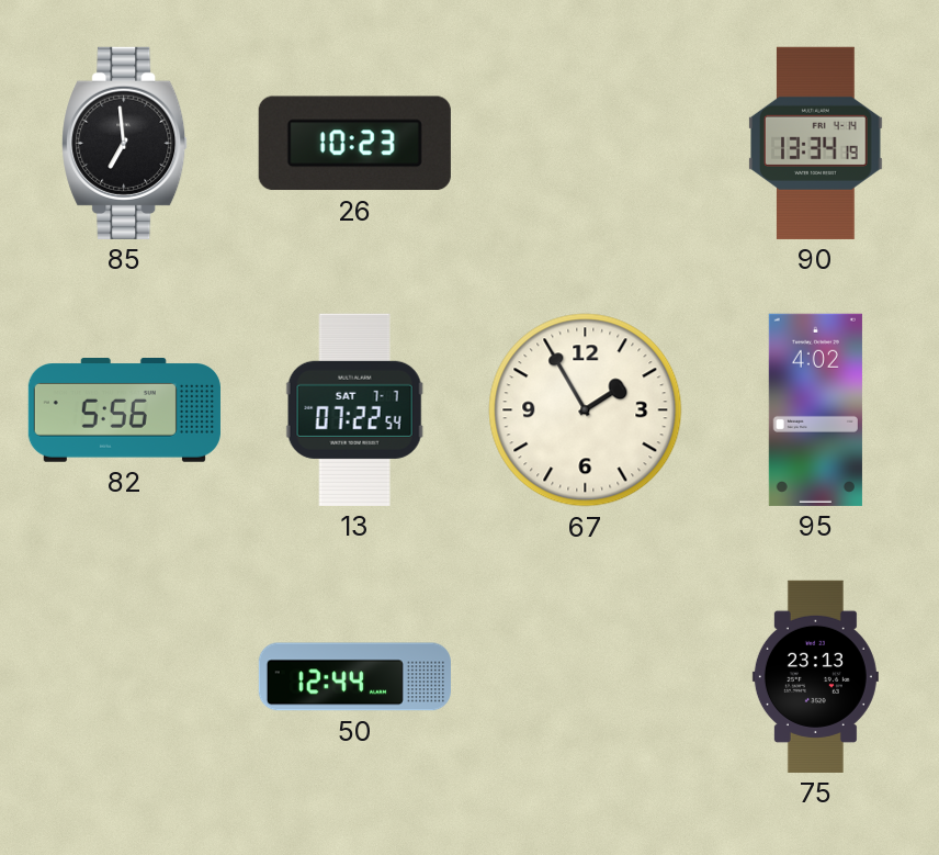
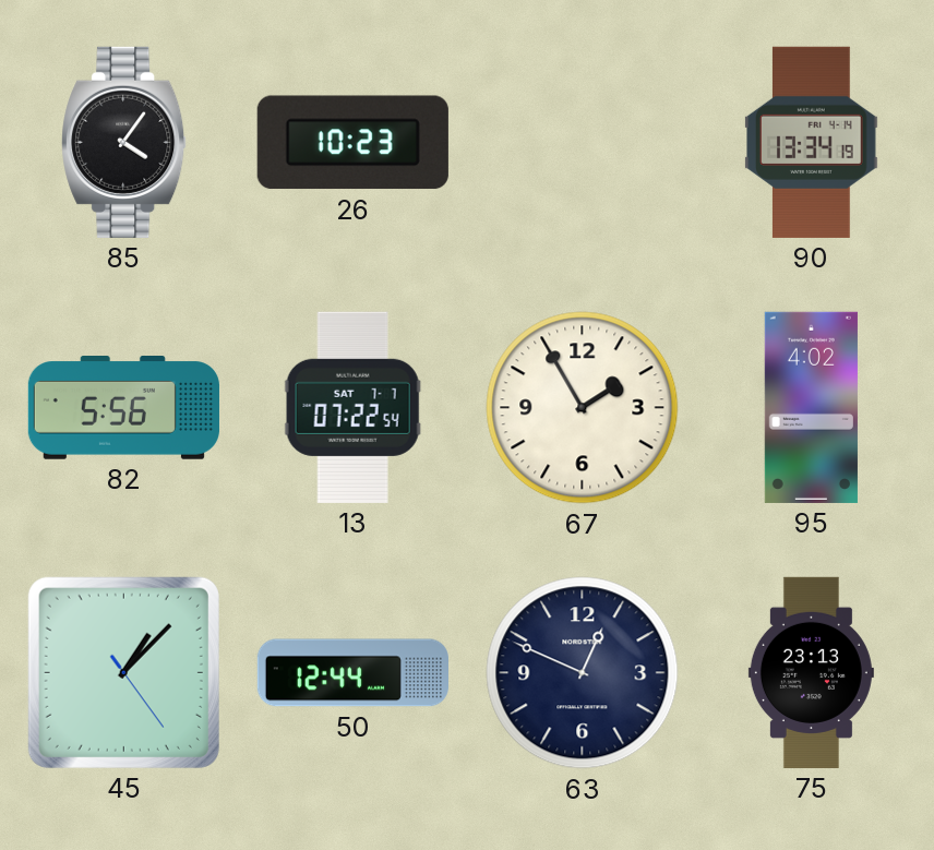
85: 6:59 -> 4:06 (124, 142)
45: none -> 1:07 (123, 672)
63: none -> 12:49 (583, 673)
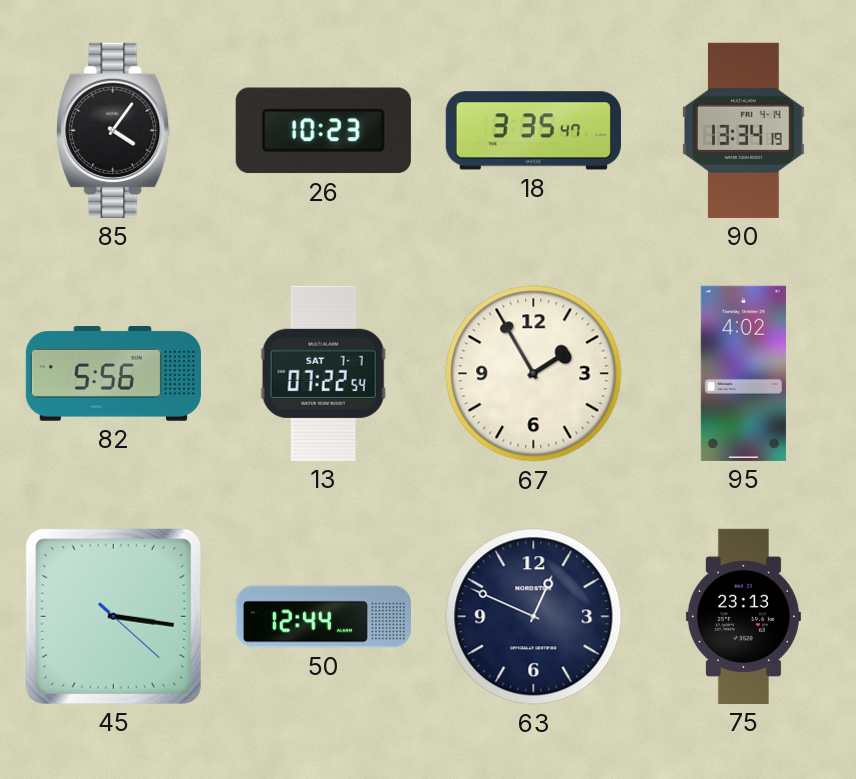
18: none -> 3:35 (533, 131)
45: 1:07 -> 3:16 (113, 616)
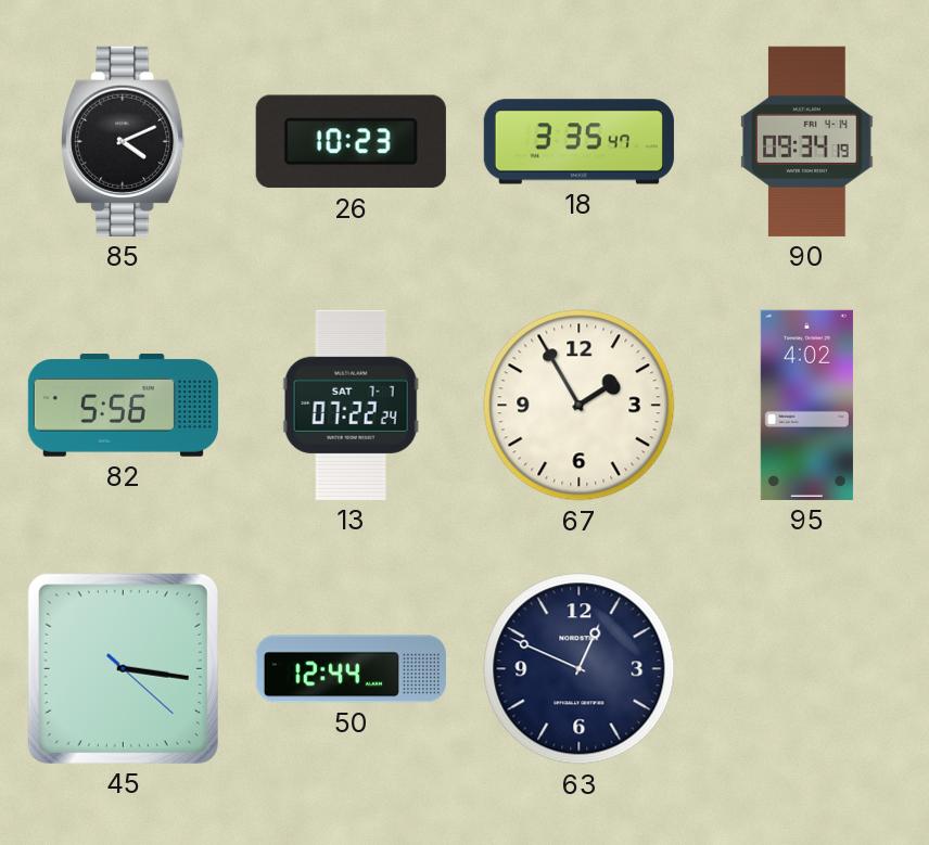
85: 4:06 -> 4:11 (124, 141)
90: 13:34 -> 09:34 (807, 141)
13: 07:22:54 -> 07:22:24 (351, 405)
75: 23:13 -> none (743, 616)
